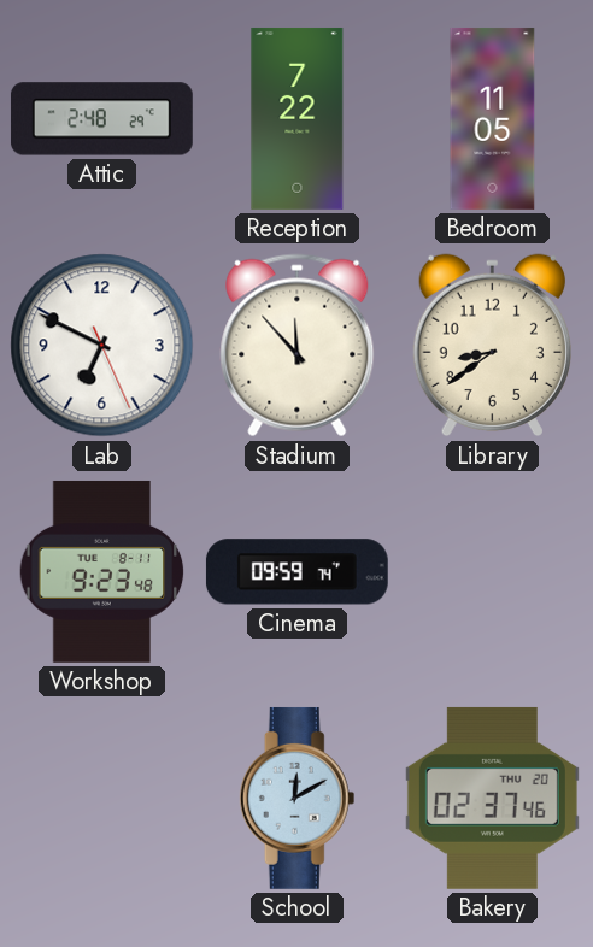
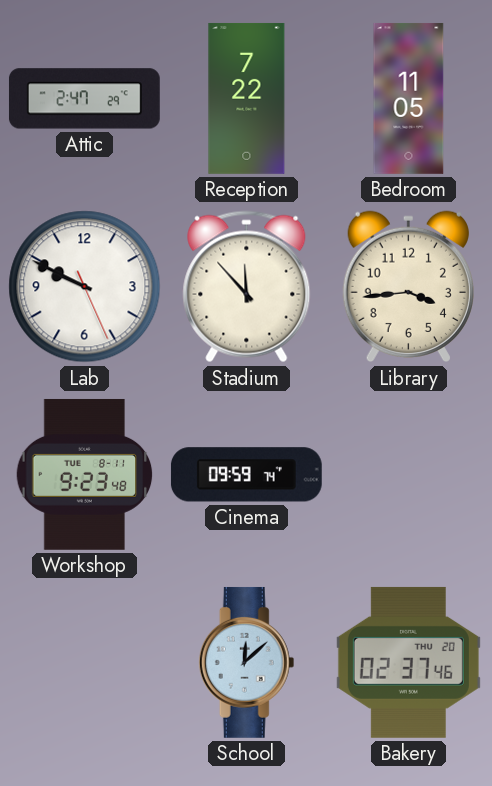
Attic: 2:48 -> 2:47 (84, 99)
Lab: 6:49 -> 9:49 (85, 287)
Library: 8:39 -> 3:44 (408, 287)
School: 12:10 -> 12:08 (247, 662)
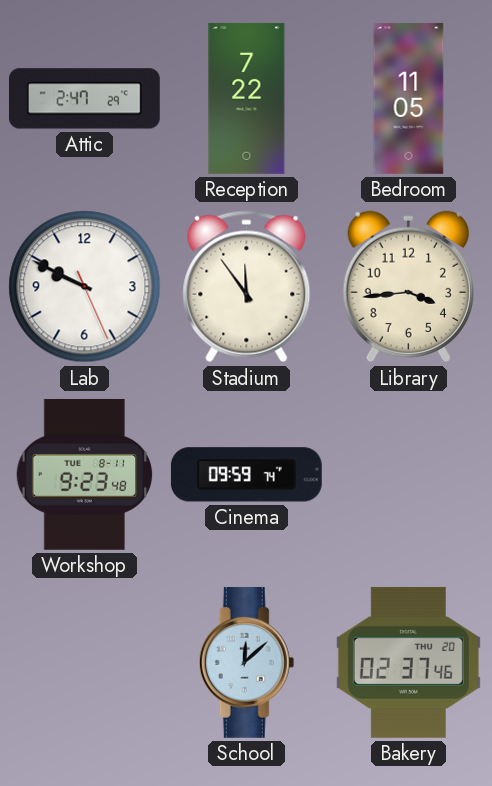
Stadium: 11:53 -> 11:54 (247, 287)
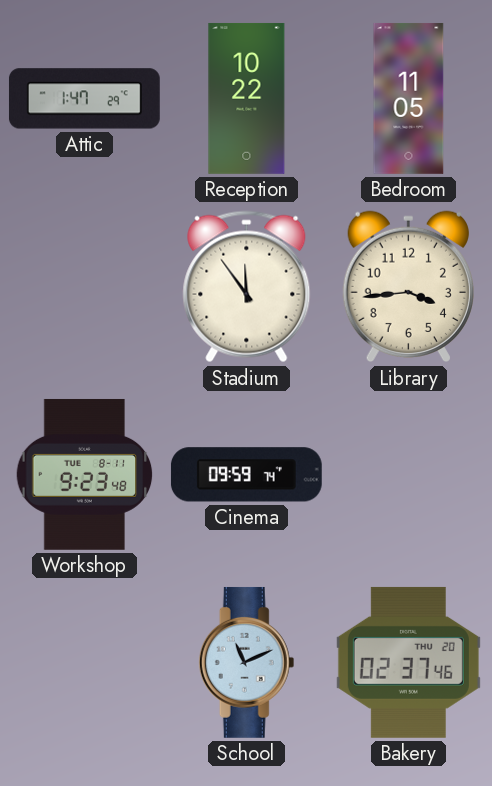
Attic: 2:47 -> 1:47 (84, 99)
Reception: 7:22 -> 10:22 (247, 98)
Lab: 9:49 -> none (85, 287)
School: 12:08 -> 11:11 (247, 662)
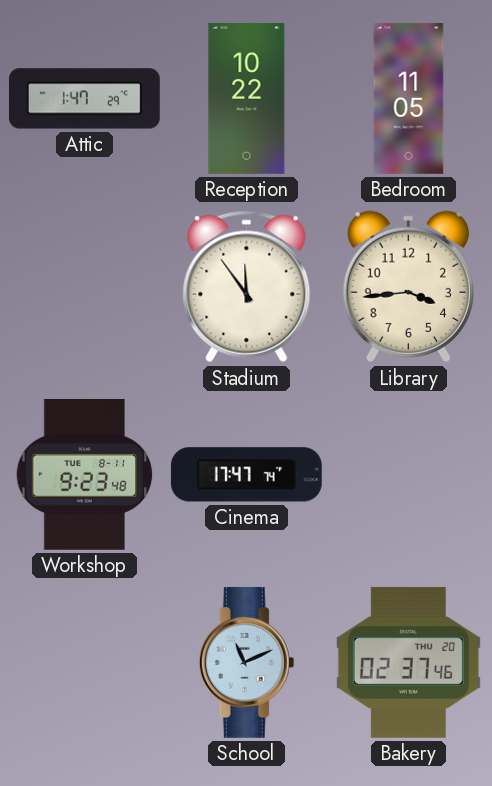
Cinema: 09:59 -> 17:47 (246, 475)
